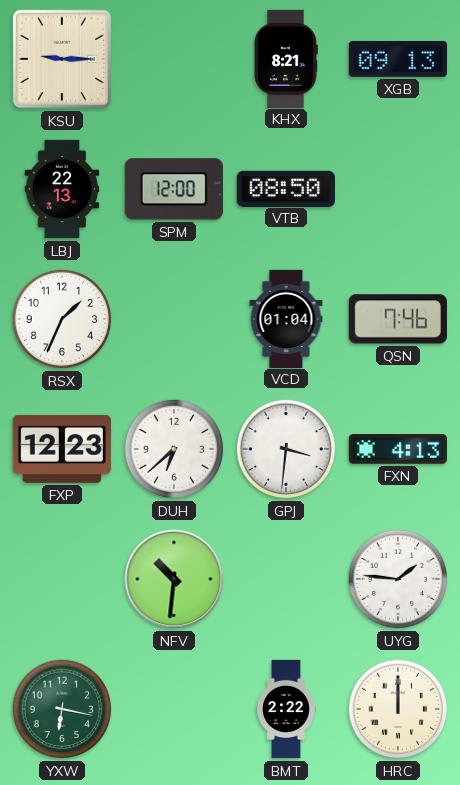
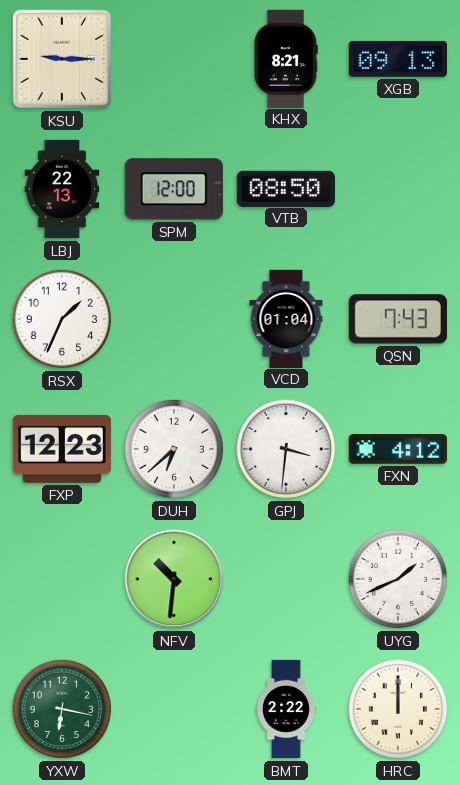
QSN: 7:46 -> 7:43 (398, 319)
FXN: 4:13 -> 4:12 (398, 449)
UYG: 1:46 -> 1:41 (398, 579)
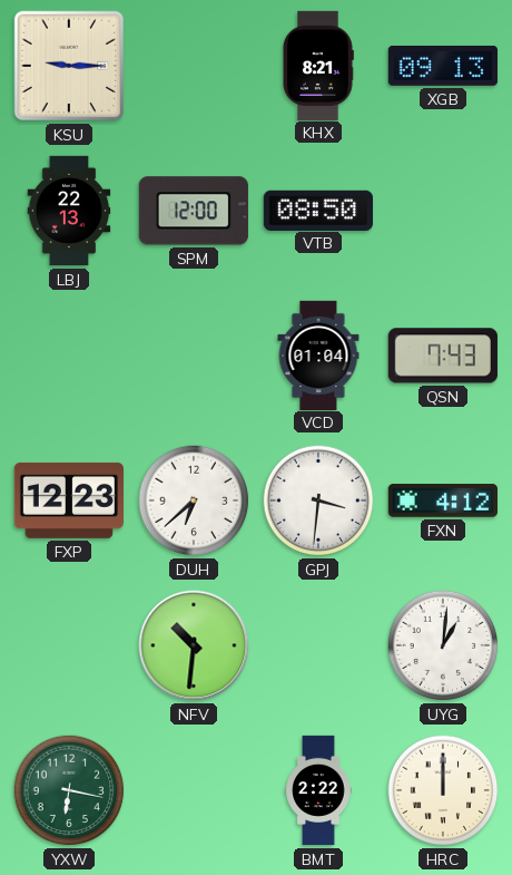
RSX: 1:34 -> none (62, 319)
UYG: 1:41 -> 1:01 (443, 645)
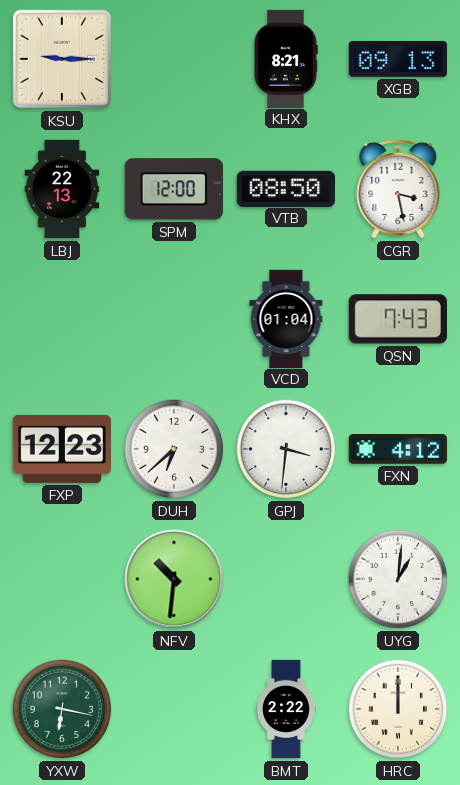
CGR: none -> 3:28 (398, 189)
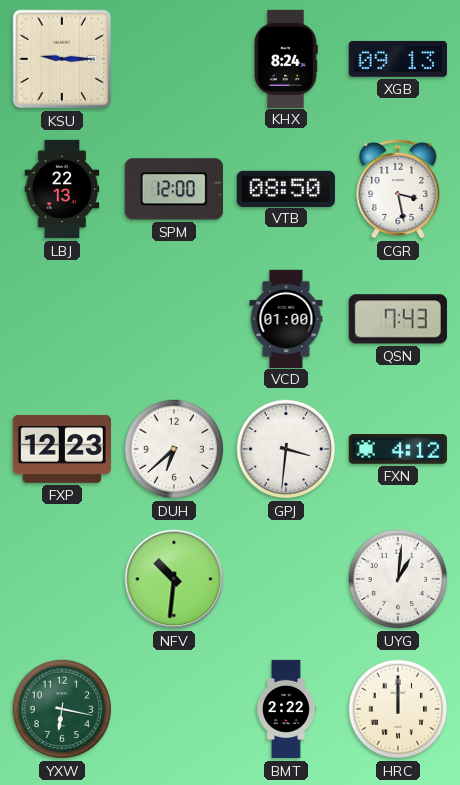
KHX: 8:21 -> 8:24 (286, 58)
VCD: 01:04 -> 01:00 (286, 318)
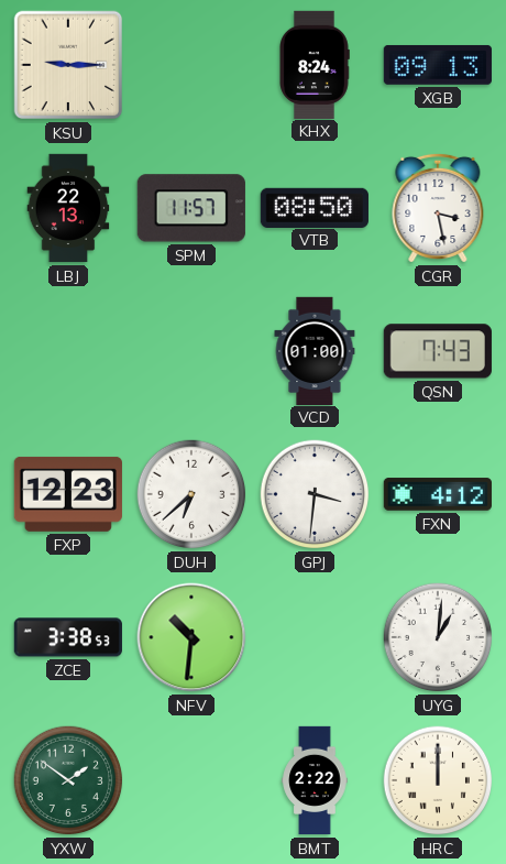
SPM: 12:00 -> 11:57 (191, 208)
ZCE: none -> 3:38 (68, 637)
YXW: 6:17 -> 1:51 (68, 780)
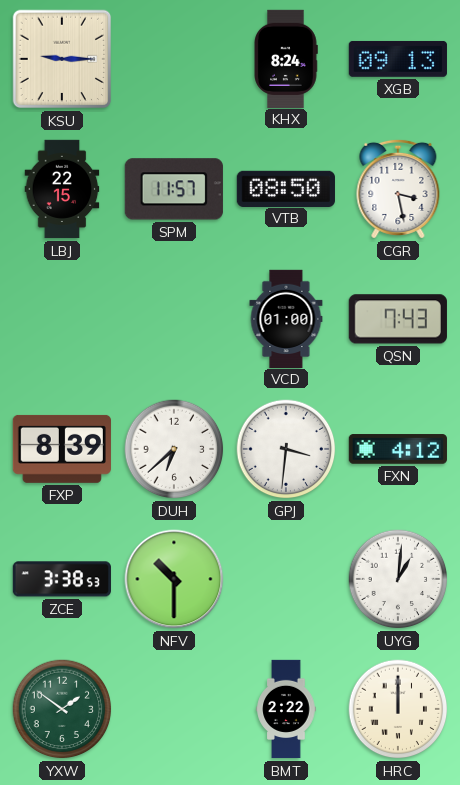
LBJ: 22:13 -> 22:15 (62, 189)
FXP: 12:23 -> 8:39 (62, 449)
NFV: 10:31 -> 10:30 (174, 579)
